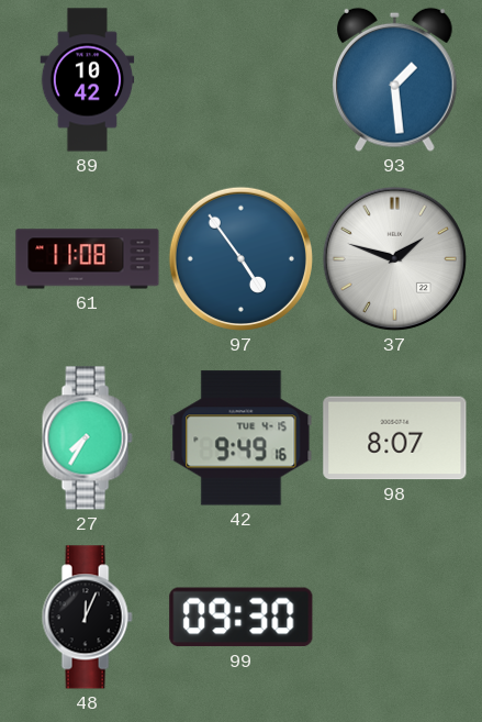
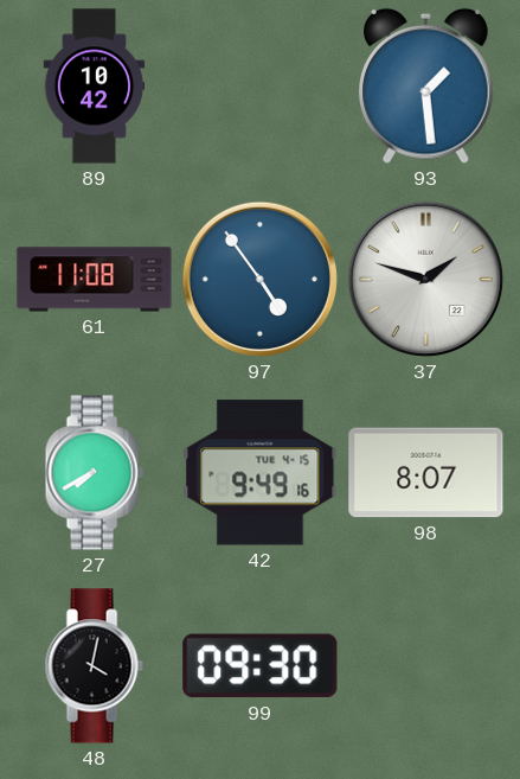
27: 7:35 -> 7:40 (94, 473)
48: 12:04 -> 4:02 (94, 666)
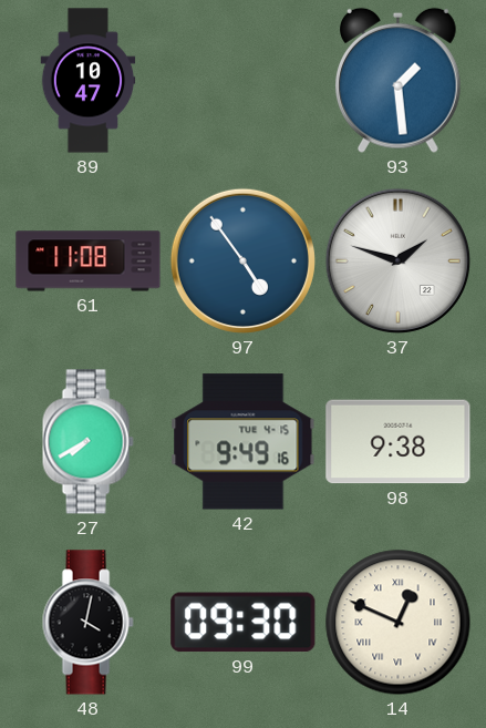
89: 10:42 -> 10:47 (89, 81)
98: 8:07 -> 9:38 (399, 442)
14: none -> 12:49 (399, 623)
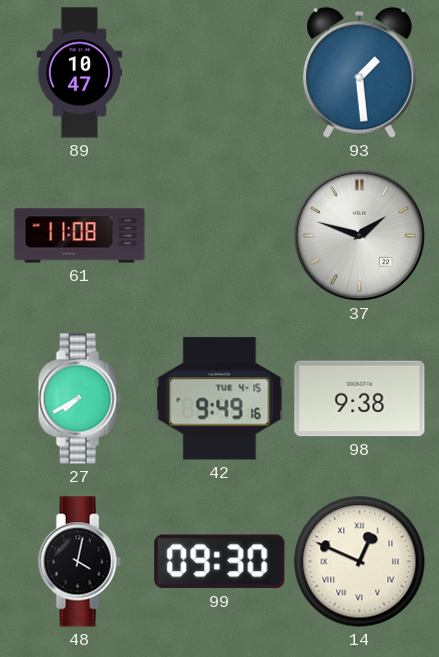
97: 4:54 -> none (242, 260)
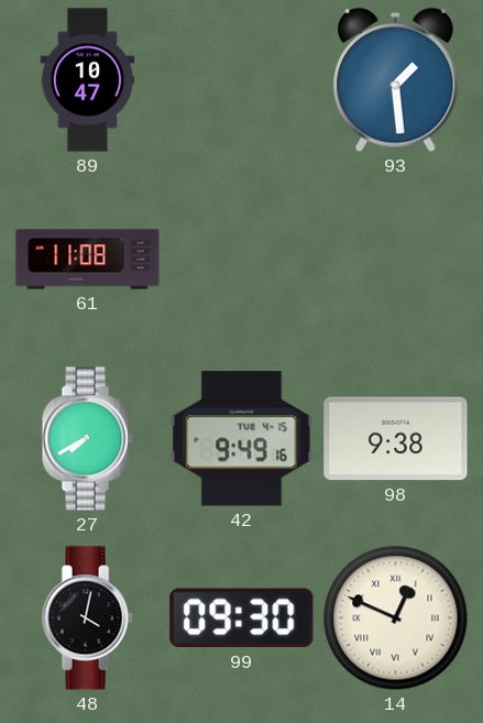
37: 1:48 -> none (359, 235)
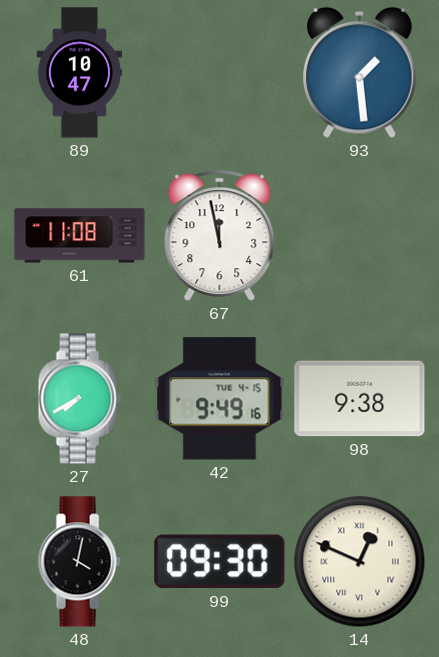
67: none -> 11:58 (220, 236)
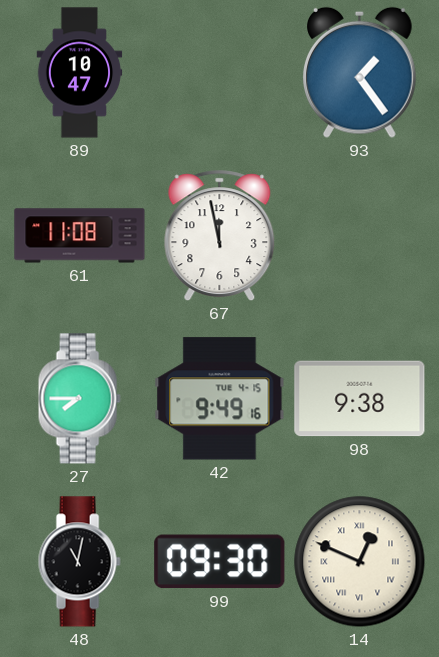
93: 1:29 -> 1:24 (360, 72)
27: 7:40 -> 7:45 (79, 399)
48: 4:02 -> 11:02 (79, 562)
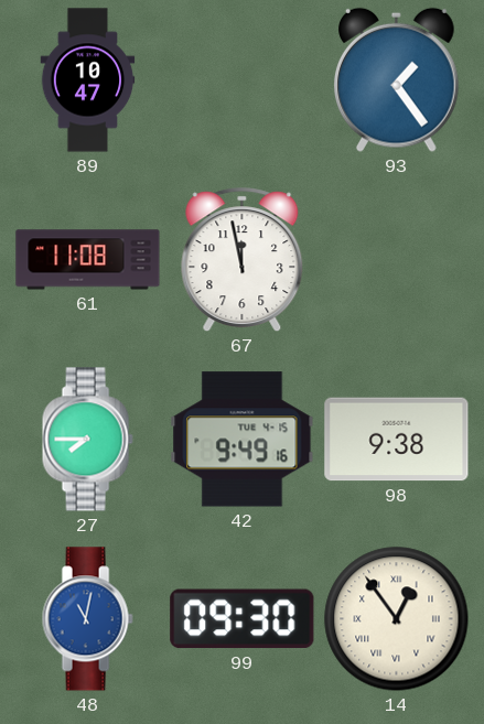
48 dial: black -> blue (87, 619)
14: 12:49 -> 12:54 (397, 619)
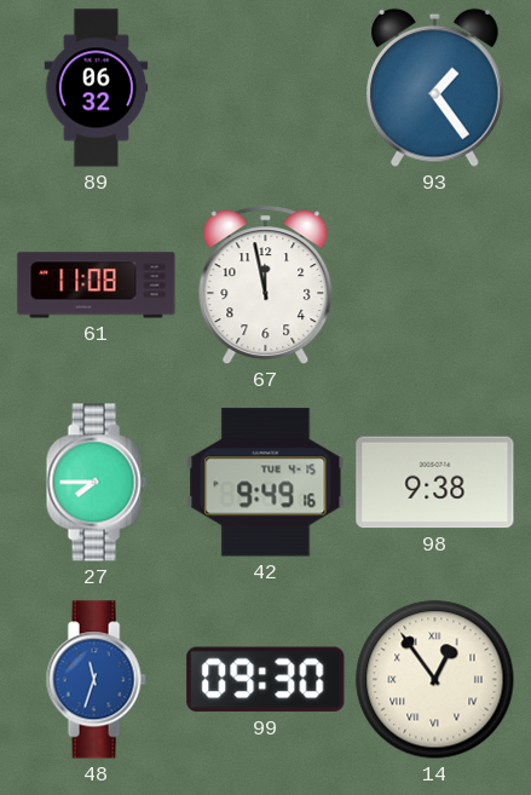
89: 10:47 -> 06:32 (97, 88)
48: 11:02 -> 11:33 (96, 680)
